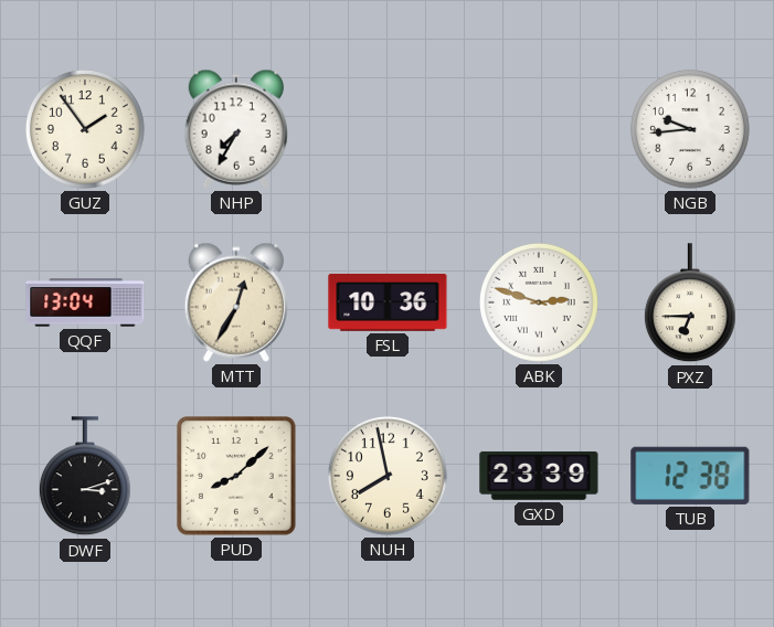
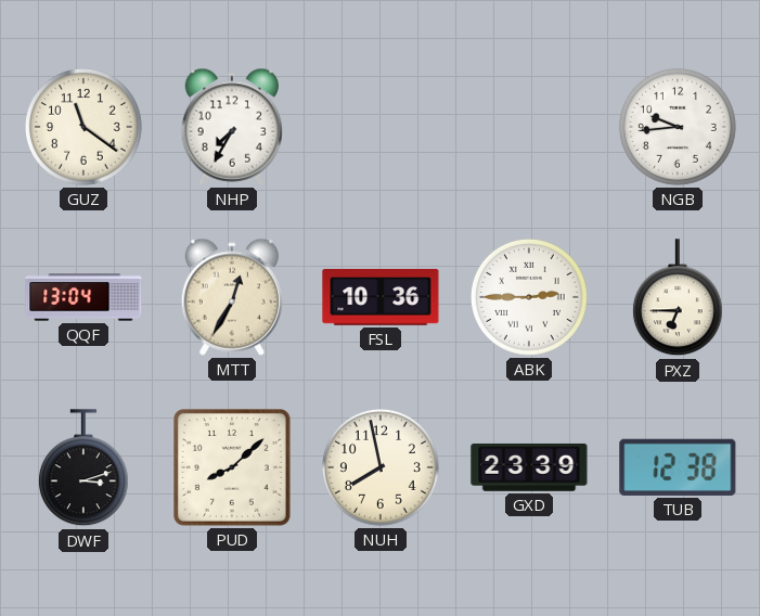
GUZ: 1:54 -> 11:21 (83, 127)
ABK: 2:48 -> 2:45 (529, 297)
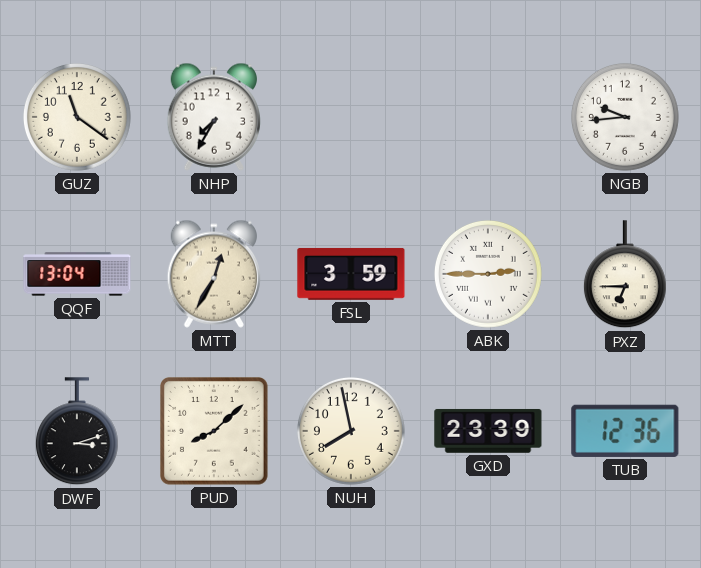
FSL: 10:36 -> 3:59 (351, 274)
TUB: 12:38 -> 12:36 (625, 431)
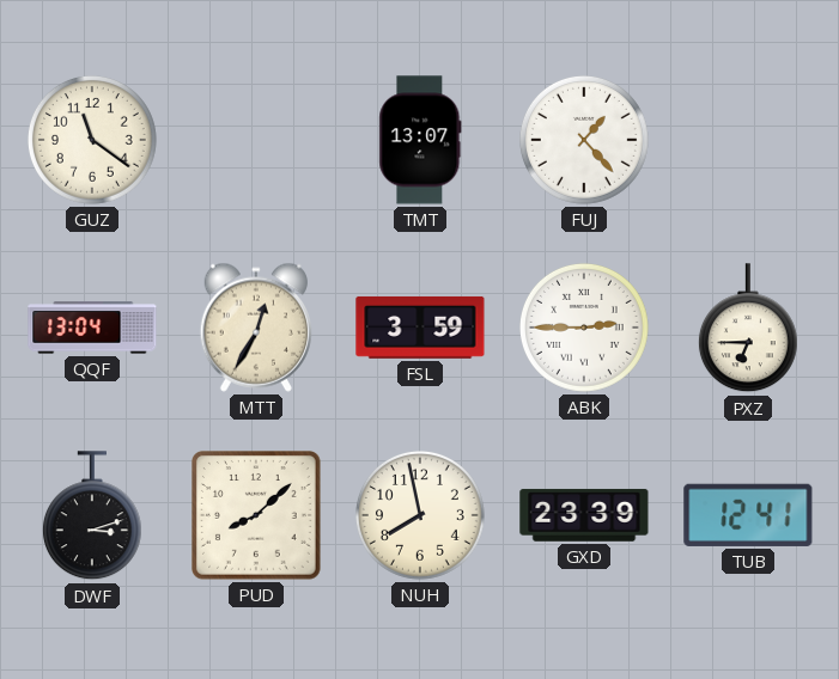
NHP: 7:35 -> none (214, 117)
TMT: none -> 13:07 (420, 140)
FUJ: none -> 1:23 (584, 140)
NGB: 9:44 -> none (625, 117)
TUB: 12:36 -> 12:41 (748, 515)
